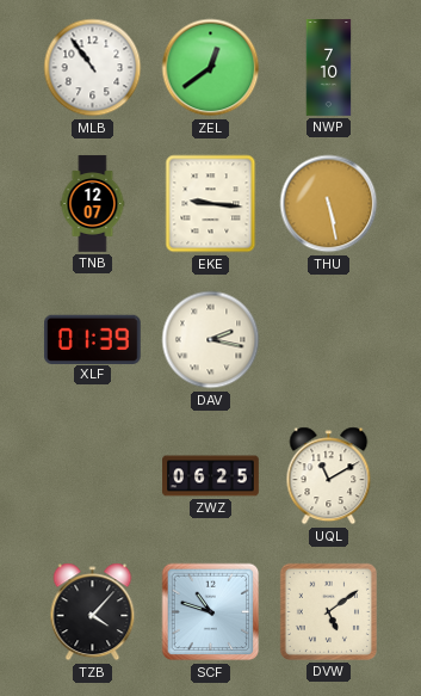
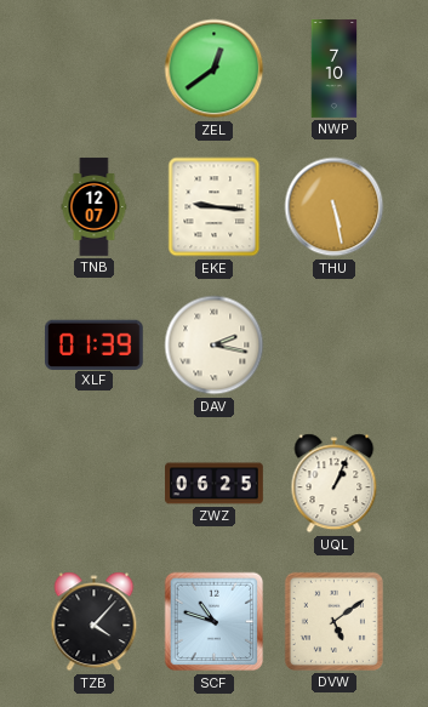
MLB: 10:54 -> none (93, 68)
UQL: 11:10 -> 1:04 (335, 484)
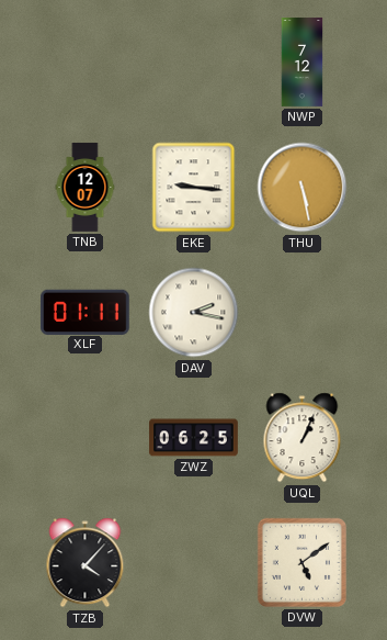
ZEL: 12:39 -> none (215, 69)
NWP: 7:10 -> 7:12 (303, 63)
XLF: 01:39 -> 01:11 (84, 312)
SCF: 10:48 -> none (215, 622)
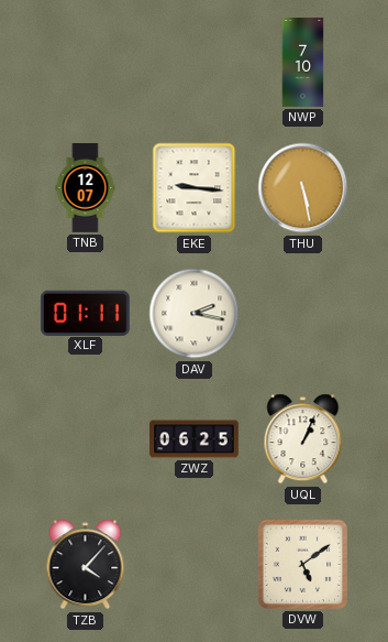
NWP: 7:12 -> 7:10 (303, 63)
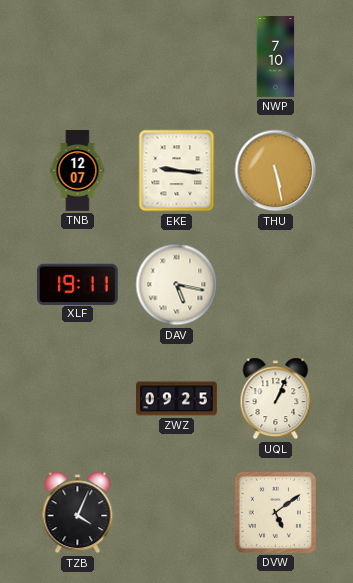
XLF: 01:11 -> 19:11 (77, 284)
DAV: 2:17 -> 5:17 (177, 285)
ZWZ: 06:25 -> 09:25 (177, 399)
TZB: 4:07 -> 4:04 (78, 513)
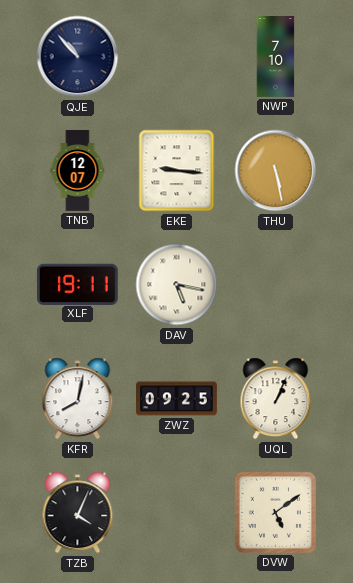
QJE: none -> 10:53 (78, 57)
KFR: none -> 8:02 (78, 399)
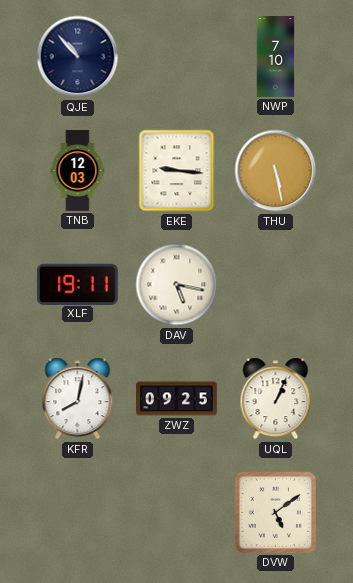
TNB: 12:07 -> 12:03 (78, 171)
TZB: 4:04 -> none (78, 513)
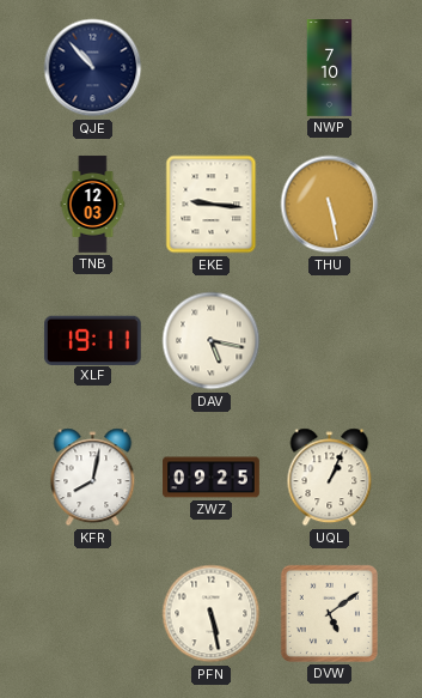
PFN: none -> 5:28 (212, 614)
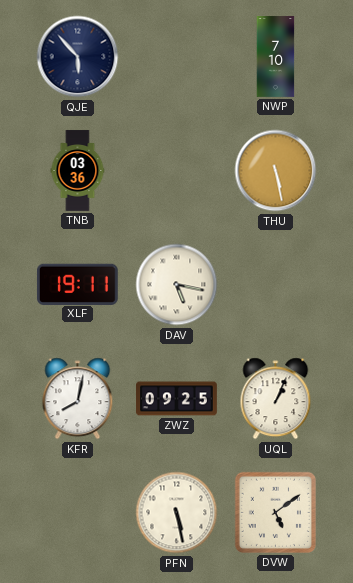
QJE: 10:53 -> 5:53 (78, 57)
TNB: 12:03 -> 03:36 (78, 171)
EKE: 9:16 -> none (212, 205)
